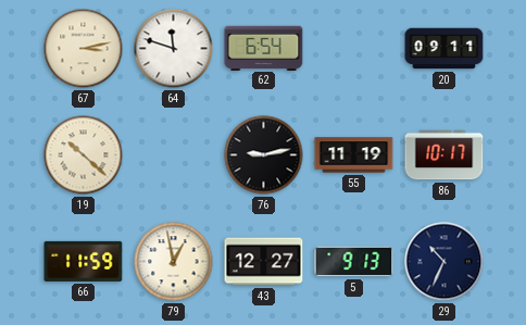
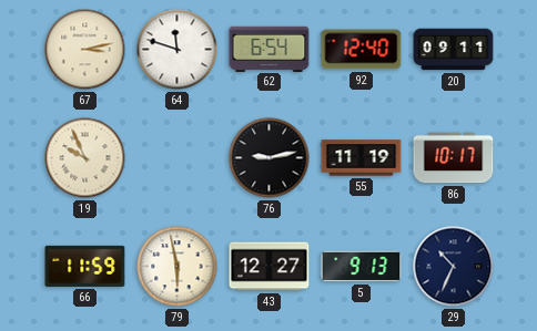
92: none -> 12:40 (362, 50)
19: 10:22 -> 9:56 (85, 158)
79: 12:58 -> 5:58 (178, 267)
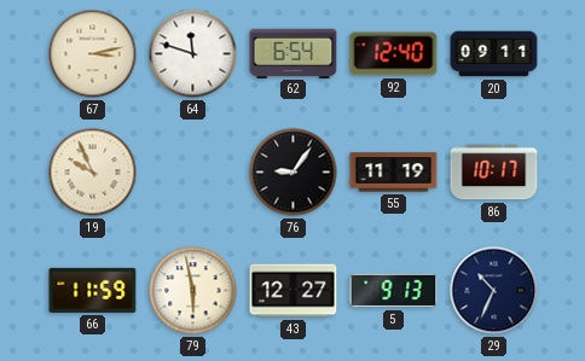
76: 9:13 -> 9:06 (294, 173)
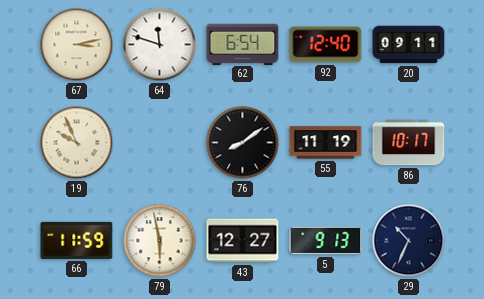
76: 9:06 -> 8:09 (243, 143)
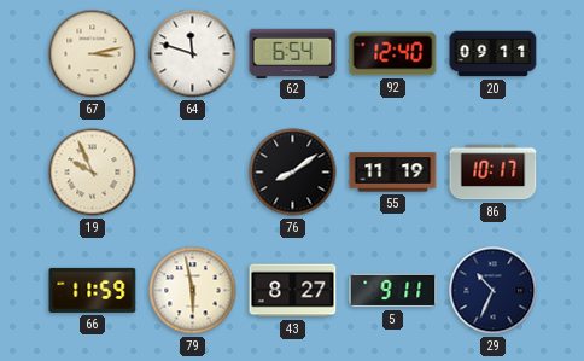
43: 12:27 -> 8:27 (293, 291)
5: 9:13 -> 9:11 (393, 291)
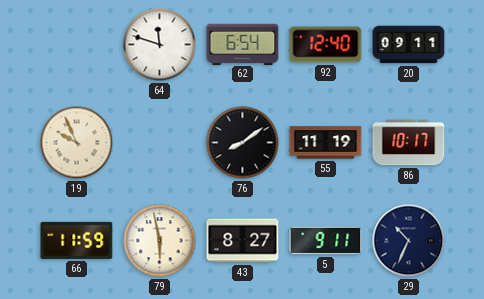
67: 3:13 -> none (93, 54)
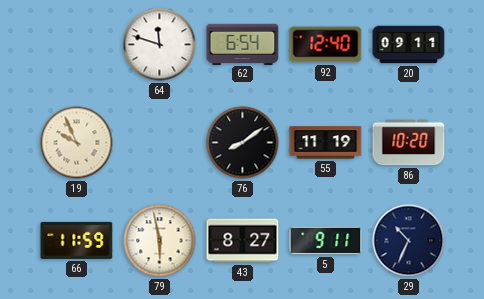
86: 10:17 -> 10:20 (409, 143)
